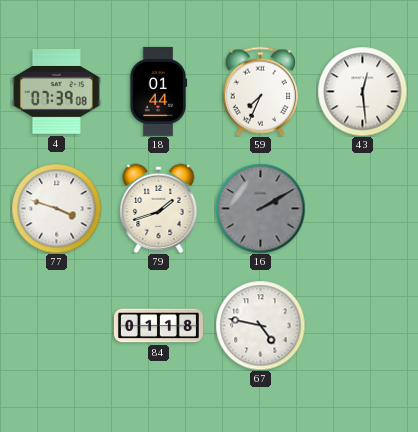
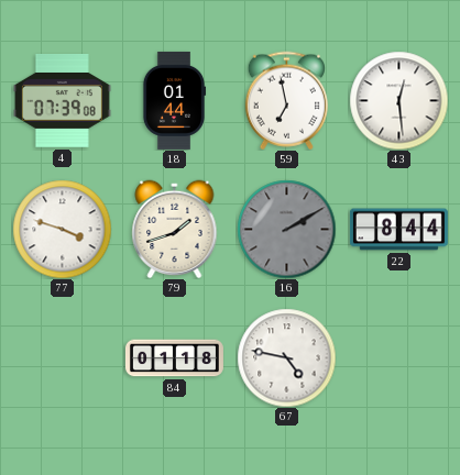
59: 7:34 -> 6:58 (286, 100)
22: none -> 8:44 (398, 230)
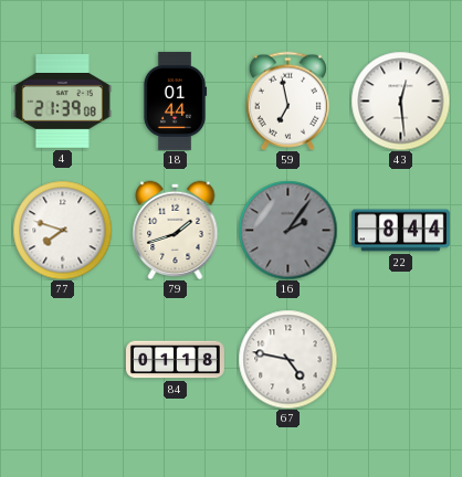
4: 07:39 -> 21:39 (62, 102)
77: 3:48 -> 7:48 (62, 230)
16: 2:10 -> 2:06 (287, 230)
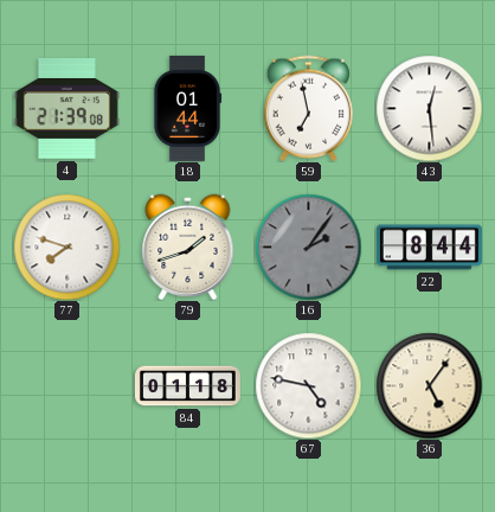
36: none -> 5:06 (429, 385)
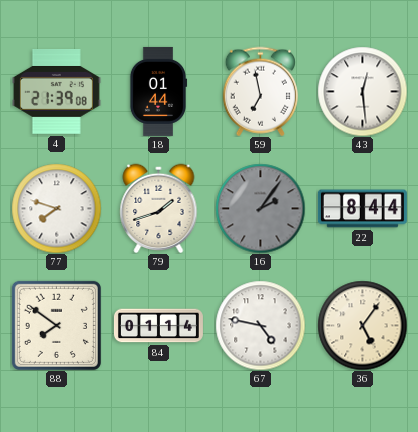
88: none -> 7:51 (56, 325)
84: 01:18 -> 01:14 (158, 326)
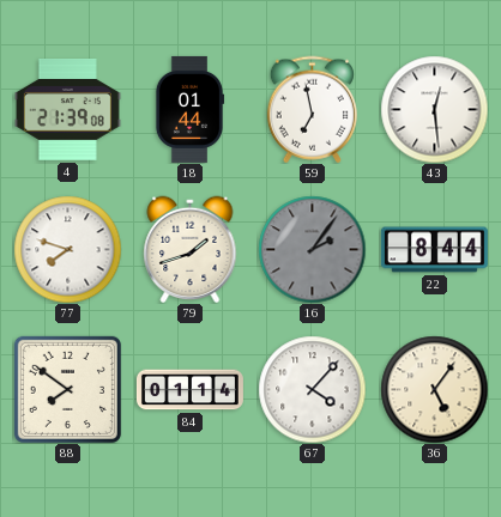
67: 4:47 -> 4:07 (312, 389)
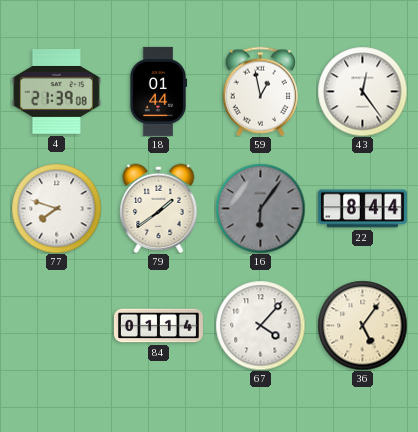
59: 6:58 -> 12:58 (260, 91)
43: 12:29 -> 12:24 (362, 91)
79: 1:42 -> 1:39 (159, 208)
16: 2:06 -> 6:06 (260, 208)
88: 7:51 -> none (67, 389)
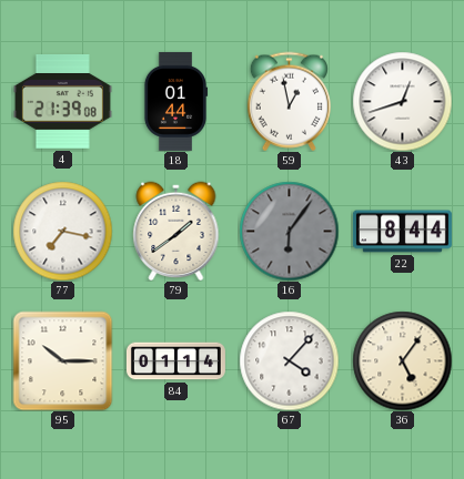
43: 12:24 -> 12:42 (402, 101)
77: 7:48 -> 7:17 (62, 231)
95: none -> 10:15 (62, 360)
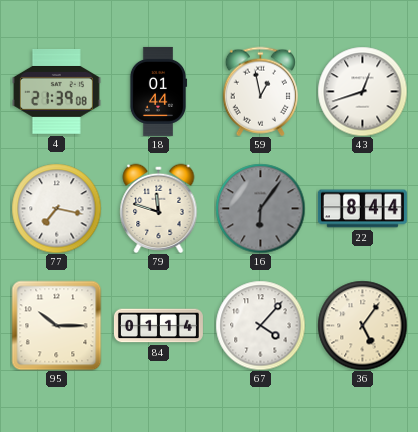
79: 1:39 -> 11:48 (159, 208)
